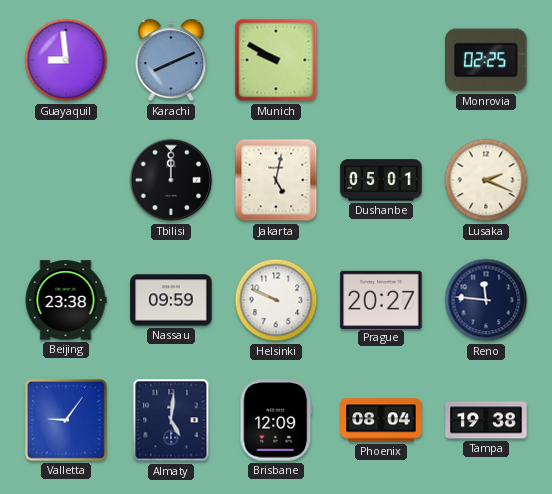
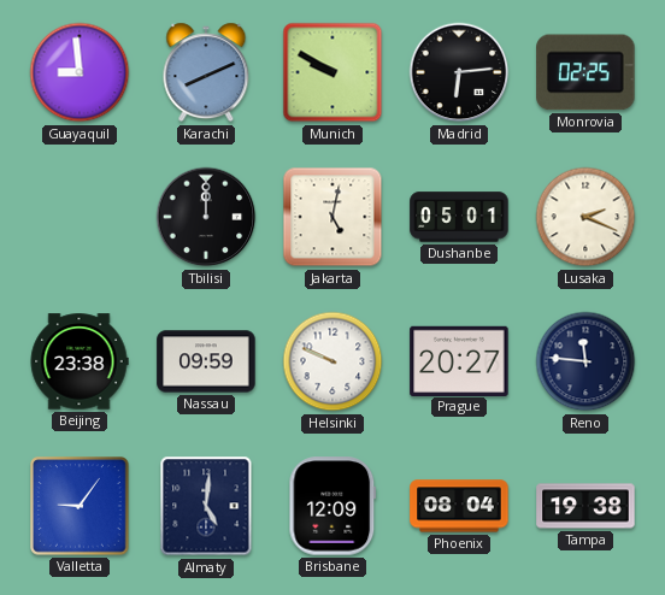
Madrid: none -> 6:14 (459, 72)
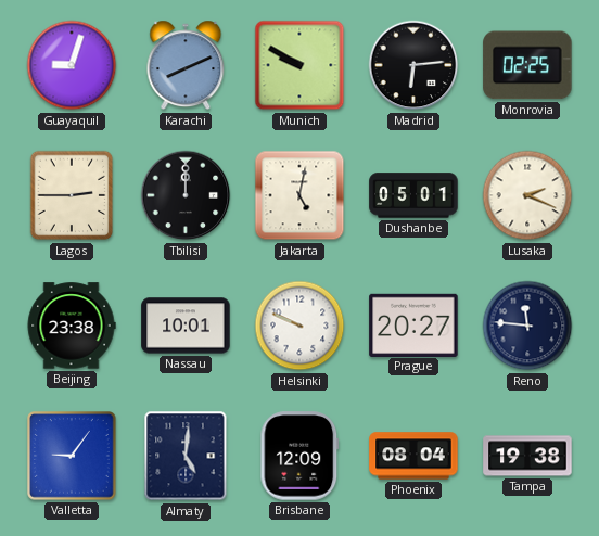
Guayaquil: 8:59 -> 9:03 (72, 65)
Lagos: none -> 2:45 (72, 195)
Nassau: 09:59 -> 10:01 (186, 326)
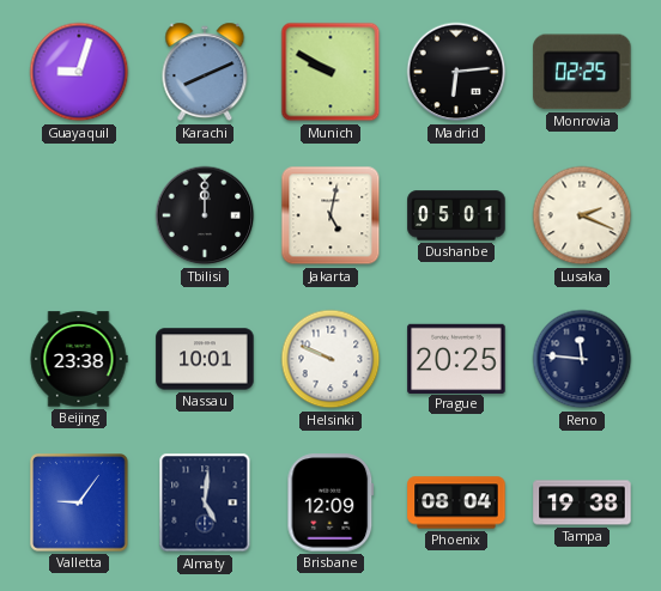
Lagos: 2:45 -> none (72, 195)
Prague: 20:27 -> 20:25 (456, 358)
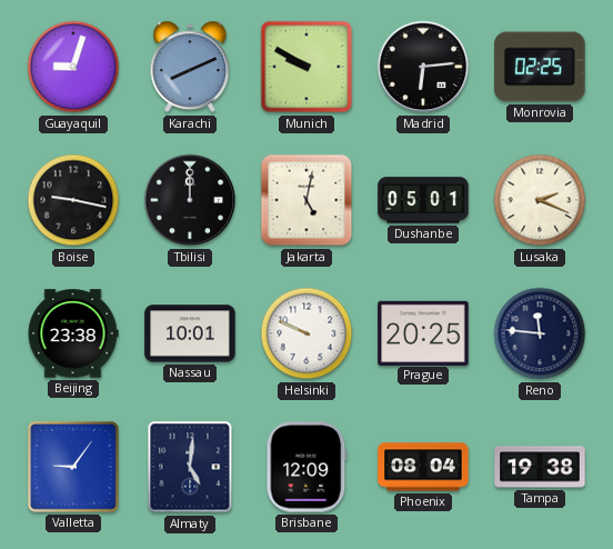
Boise: none -> 9:17 (73, 200)
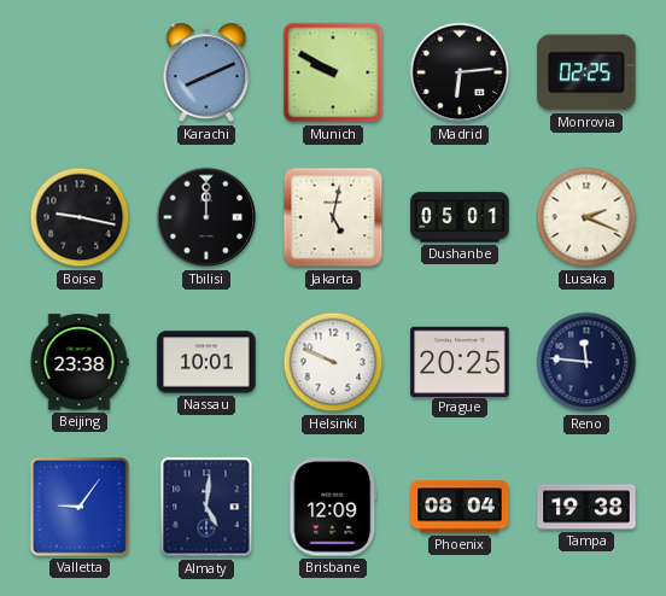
Guayaquil: 9:03 -> none (73, 67)
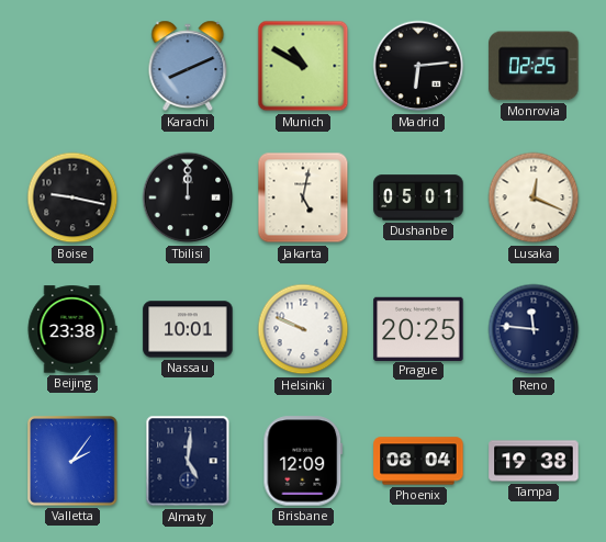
Munich: 9:50 -> 10:50 (303, 66)
Lusaka: 2:19 -> 12:19 (534, 197)
Valletta: 9:06 -> 2:06 (74, 462)
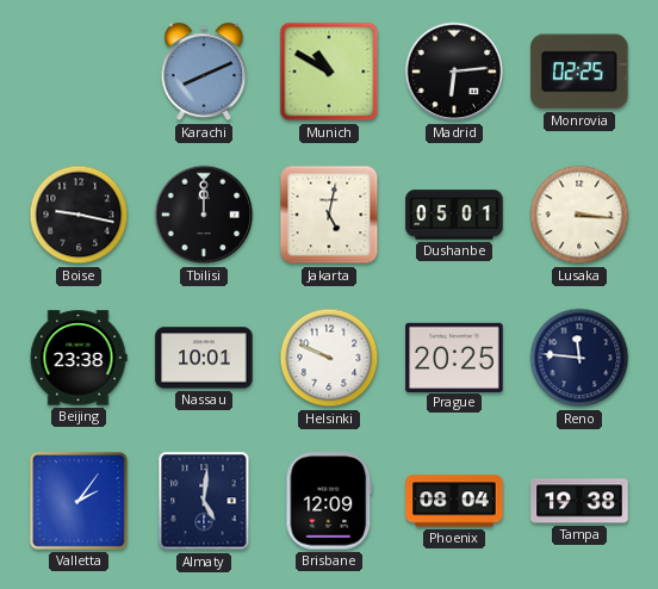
Lusaka: 12:19 -> 3:16 (579, 215)
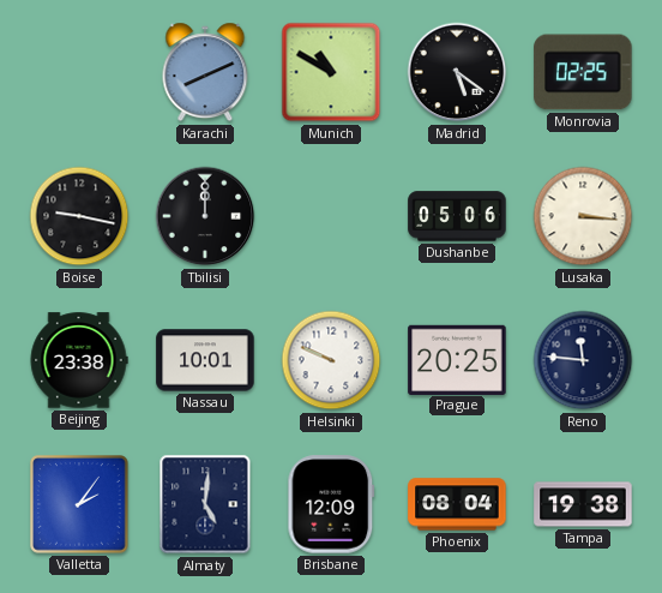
Madrid: 6:14 -> 5:21 (457, 72)
Jakarta: 5:02 -> none (329, 215)
Dushanbe: 05:01 -> 05:06 (457, 216)
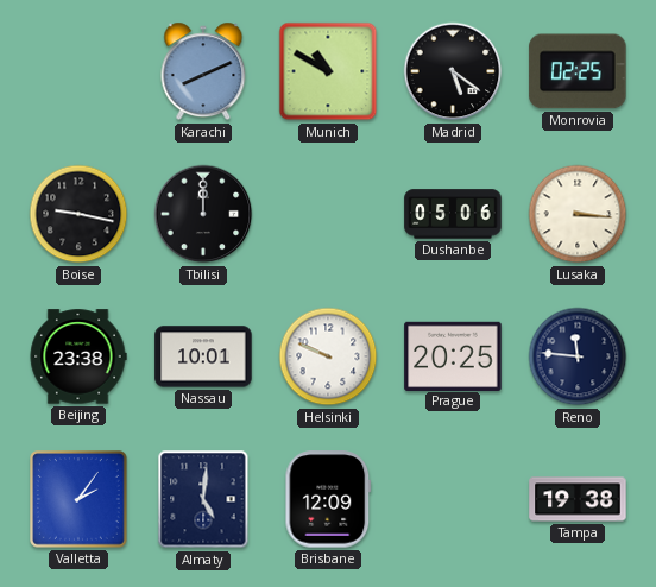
Phoenix: 08:04 -> none (457, 504)
